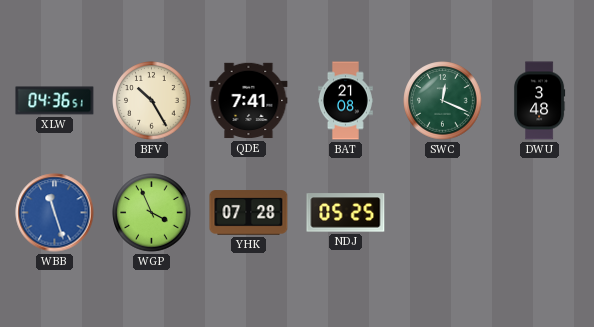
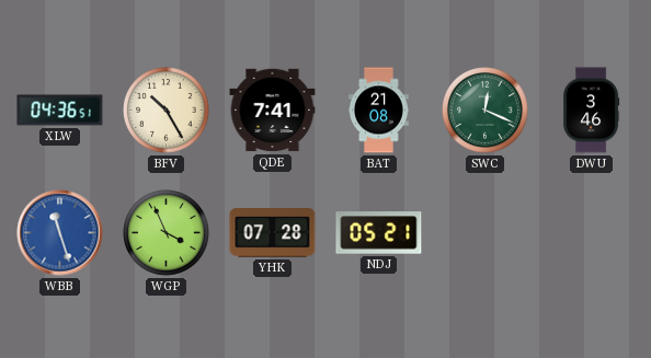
DWU: 3:48 -> 3:46 (591, 111)
NDJ: 05:25 -> 05:21 (379, 233)
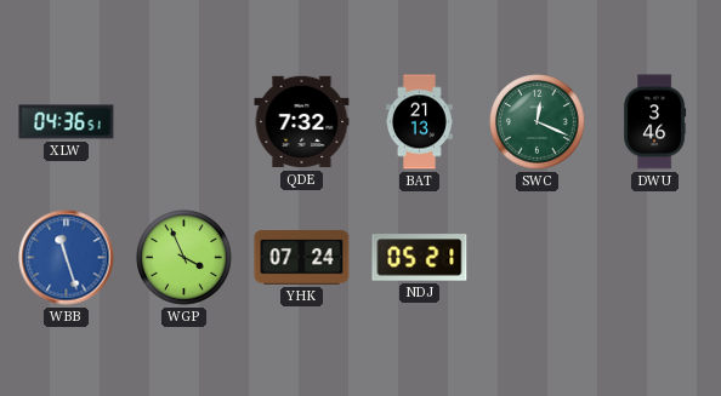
BFV: 10:25 -> none (167, 111)
QDE: 7:41 -> 7:32 (302, 122)
BAT: 21:08 -> 21:13 (420, 122)
YHK: 07:28 -> 07:24 (302, 258)
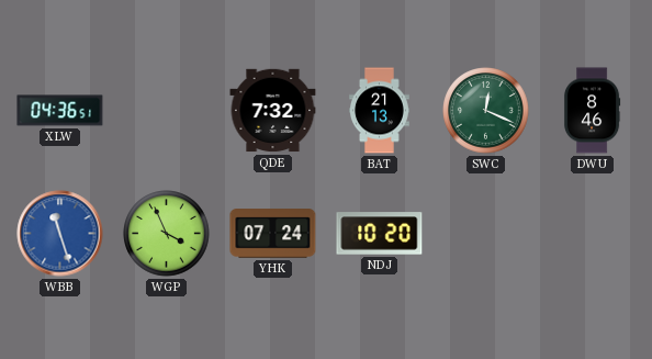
DWU: 3:46 -> 8:46 (592, 111)
NDJ: 05:21 -> 10:20 (380, 234)
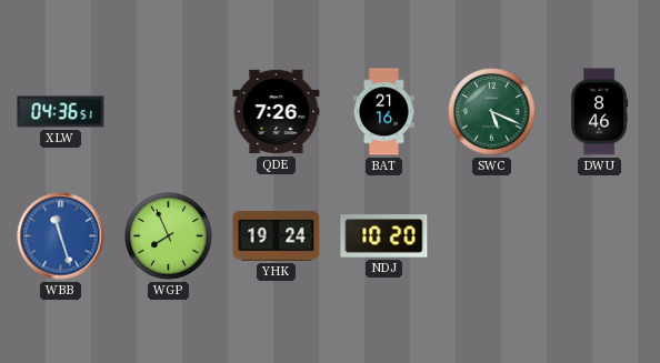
QDE: 7:32 -> 7:26 (277, 112)
BAT: 21:13 -> 21:16 (384, 112)
SWC: 12:19 -> 5:19 (492, 112)
WGP: 3:56 -> 7:56 (169, 236)
YHK: 07:24 -> 19:24 (277, 236)
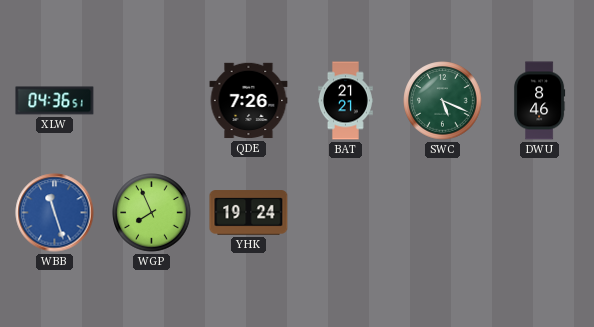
BAT: 21:16 -> 21:21 (346, 101)
NDJ: 10:20 -> none (384, 236)
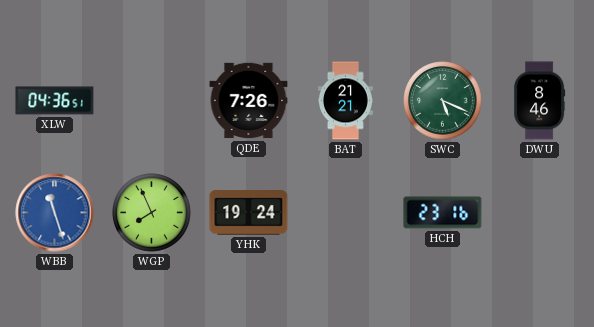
HCH: none -> 23:16 (443, 213)
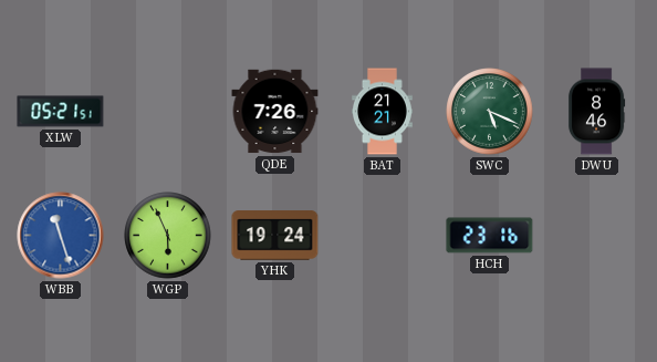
XLW: 04:36 -> 05:21 (61, 112)
WGP: 7:56 -> 5:56 (168, 236)
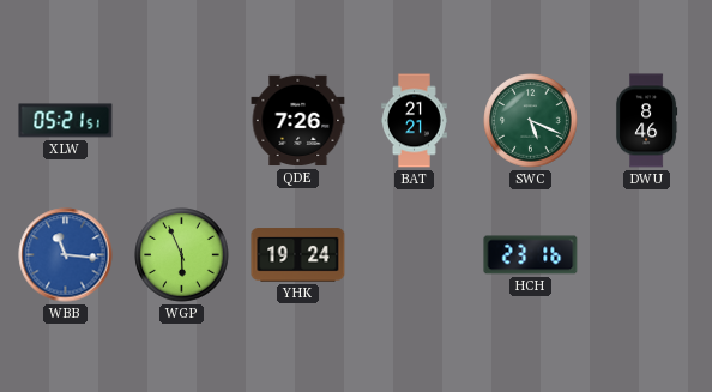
WBB: 11:27 -> 11:16 (66, 255)
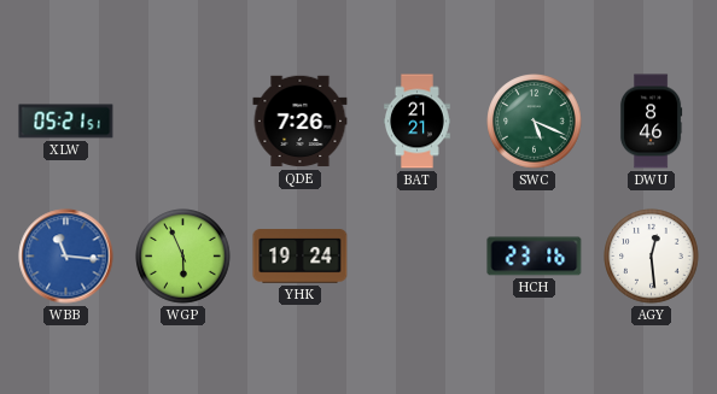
AGY: none -> 12:29 (652, 257)
